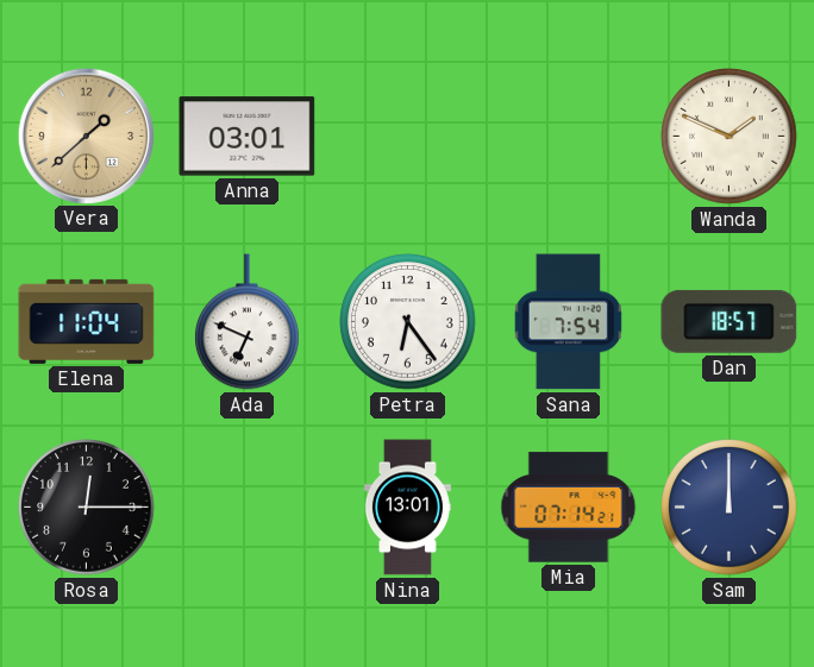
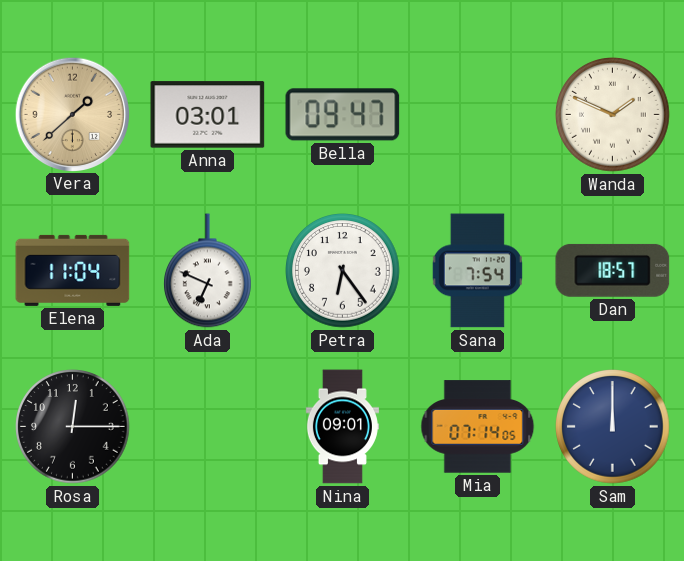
Bella: none -> 09:47 (343, 115)
Nina: 13:01 -> 09:01 (342, 427)
Mia: 07:14:21 -> 07:14:05 (478, 427)
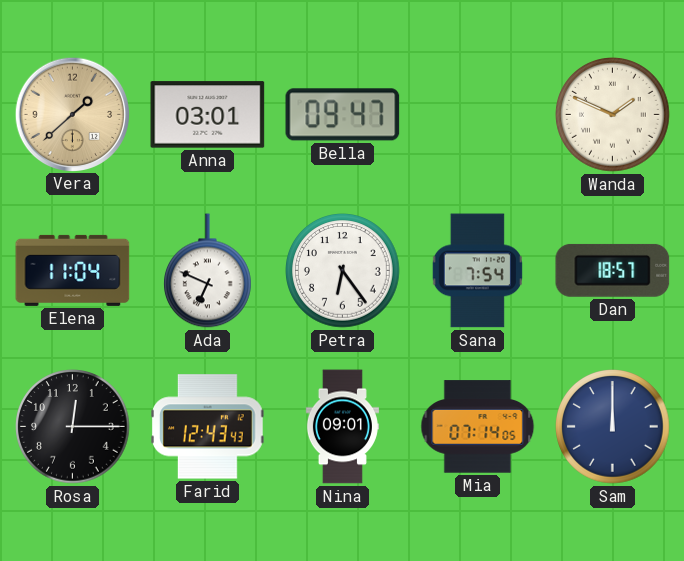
Farid: none -> 12:43 (208, 427)
